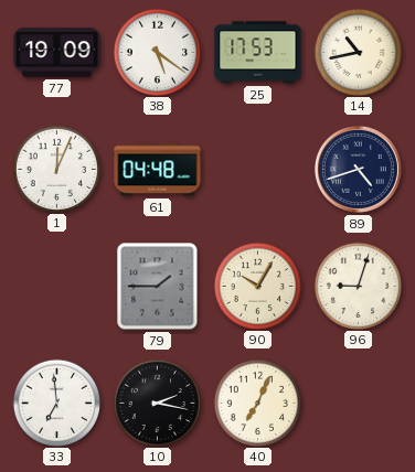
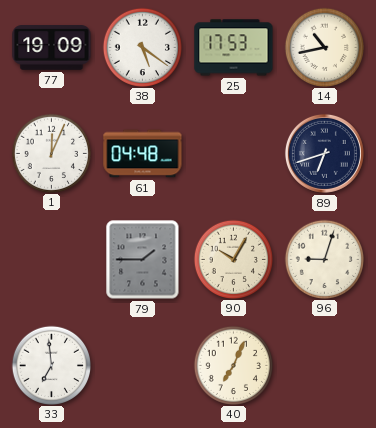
89: 4:42 -> 6:42 (324, 153)
10: 2:17 -> none (157, 403)
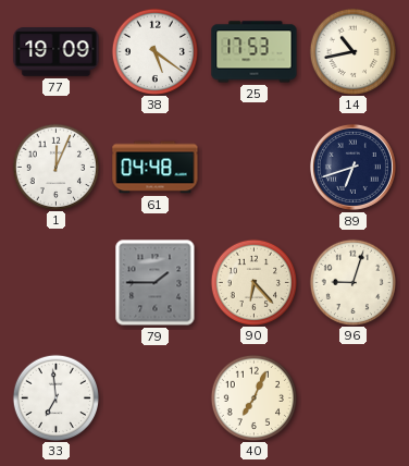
90: 10:05 -> 6:23 (253, 282)
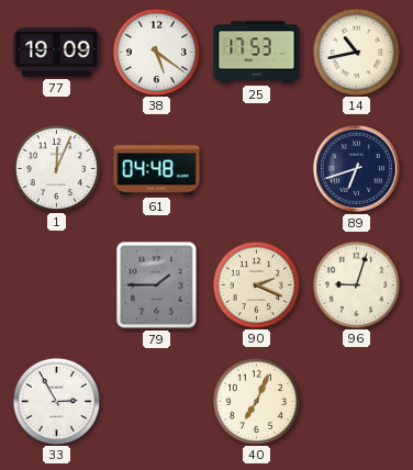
90: 6:23 -> 2:19 (256, 284)
33: 6:59 -> 2:55 (56, 401)
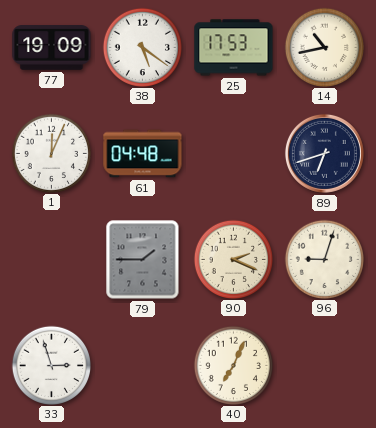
33: 2:55 -> 2:57 (51, 365)
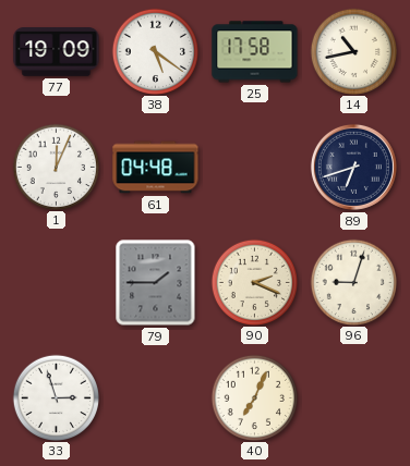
25: 17:53 -> 17:58 (255, 52)
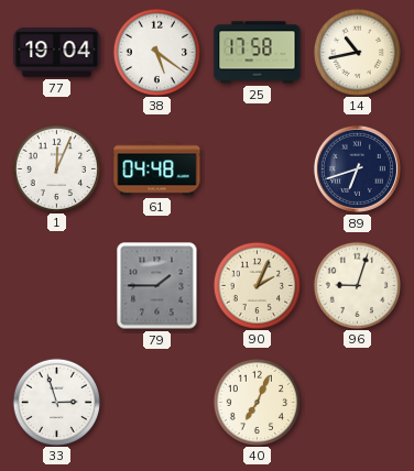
77: 19:09 -> 19:04 (57, 53)
90: 2:19 -> 2:04 (257, 285)
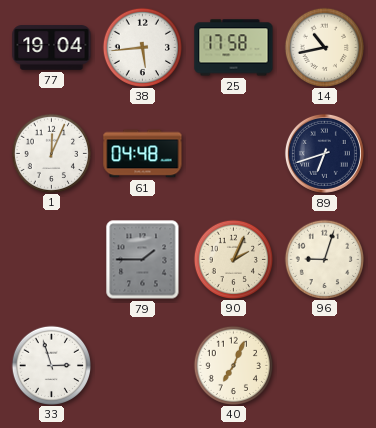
38: 5:21 -> 5:44 (142, 47)
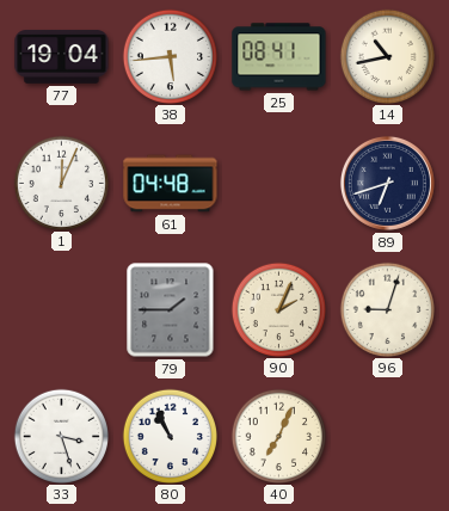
25: 17:58 -> 08:41 (279, 57)
33: 2:57 -> 3:27 (61, 436)
80: none -> 10:56 (170, 436)
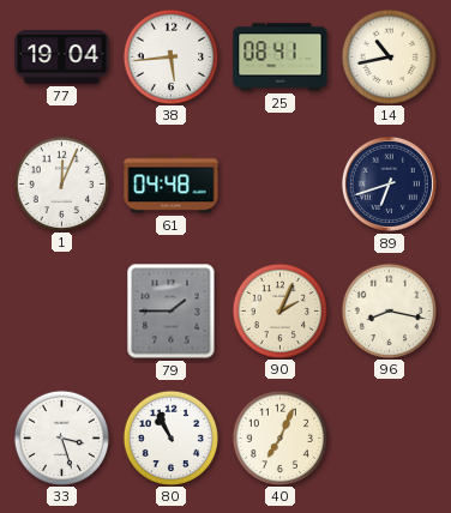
96: 9:03 -> 8:17 (389, 310)
